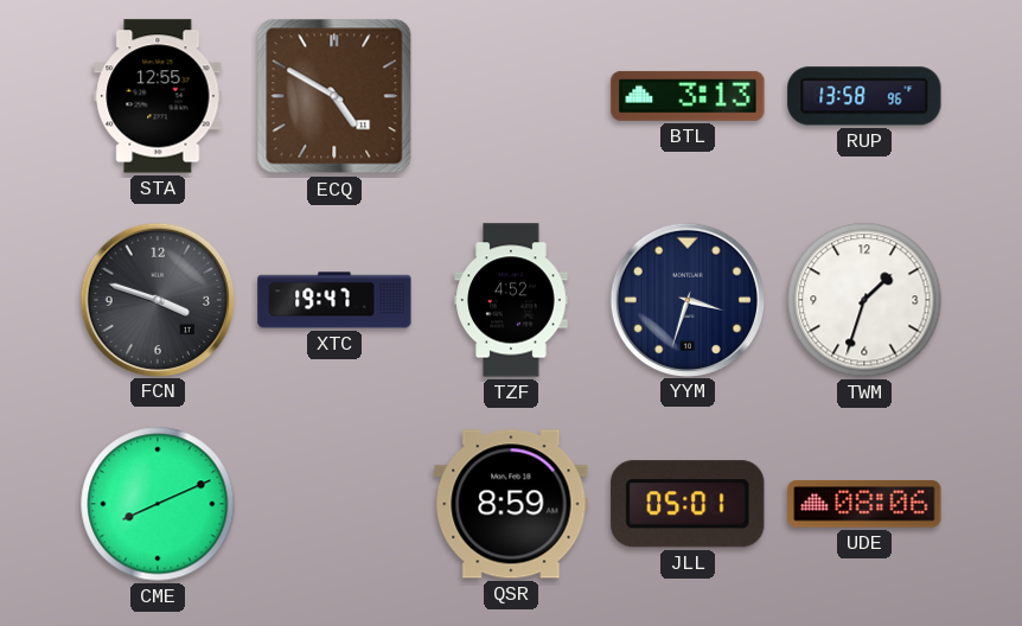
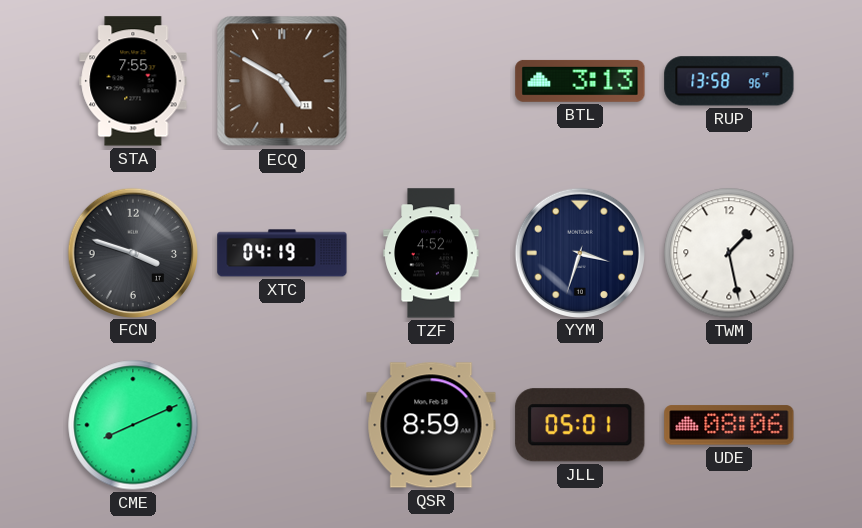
STA: 12:55 -> 7:55 (133, 81)
XTC: 19:47 -> 04:19 (282, 253)
TWM: 1:33 -> 1:28 (729, 253)
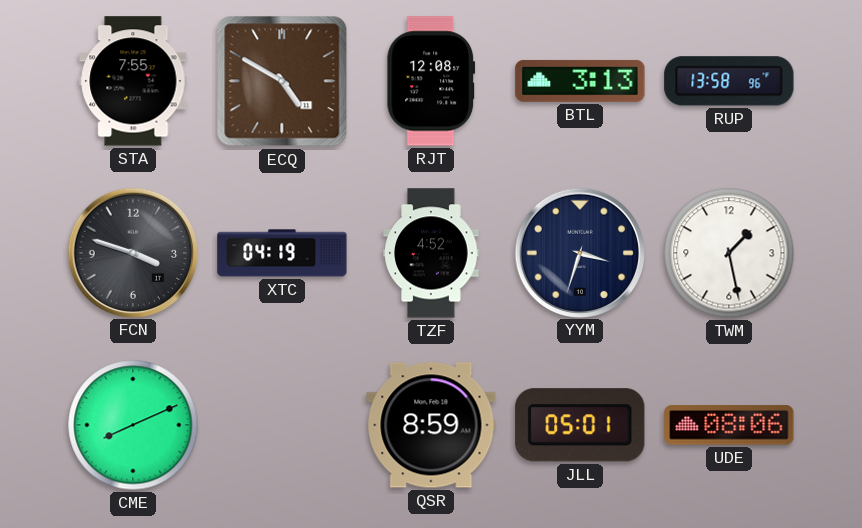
RJT: none -> 12:08 (431, 81)
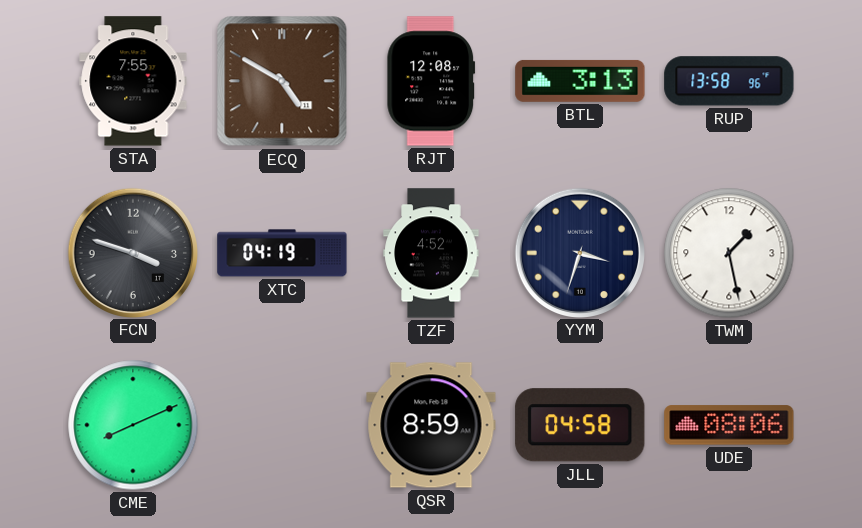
JLL: 05:01 -> 04:58 (580, 425)
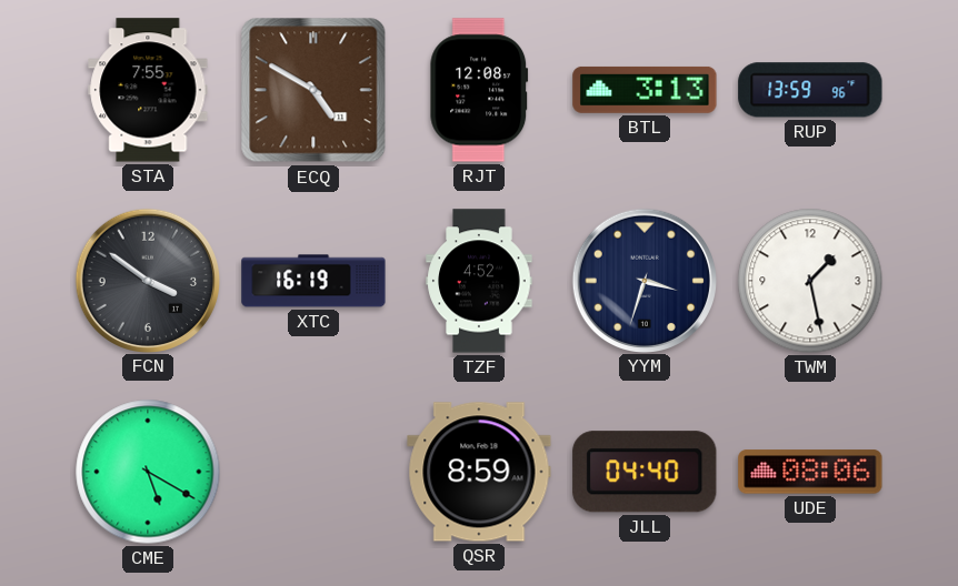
RUP: 13:58 -> 13:59 (810, 90)
FCN: 3:48 -> 3:51 (147, 280)
XTC: 04:19 -> 16:19 (313, 281)
CME: 8:11 -> 5:20 (148, 472)
JLL: 04:58 -> 04:40 (645, 472)
